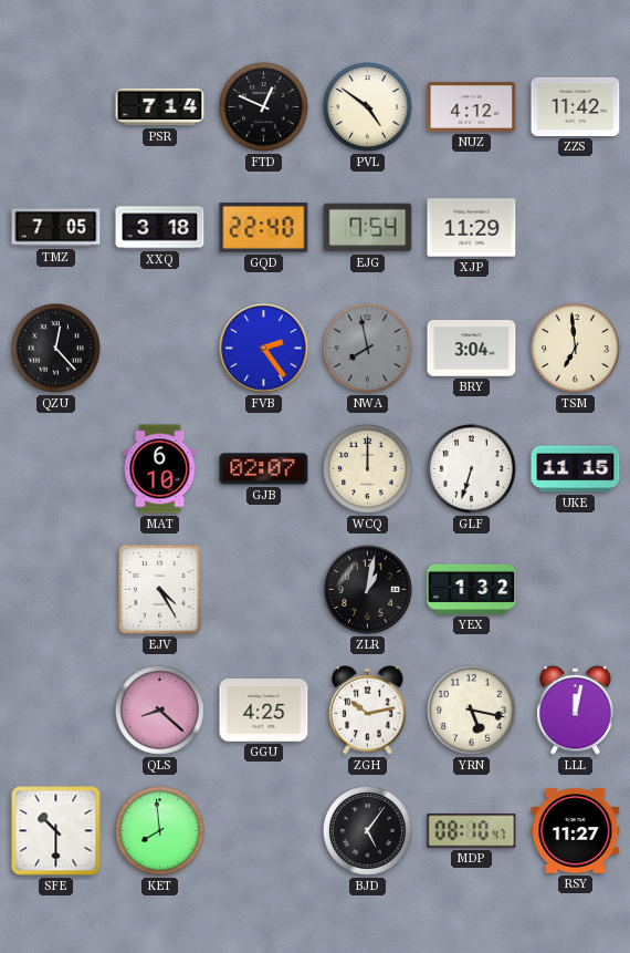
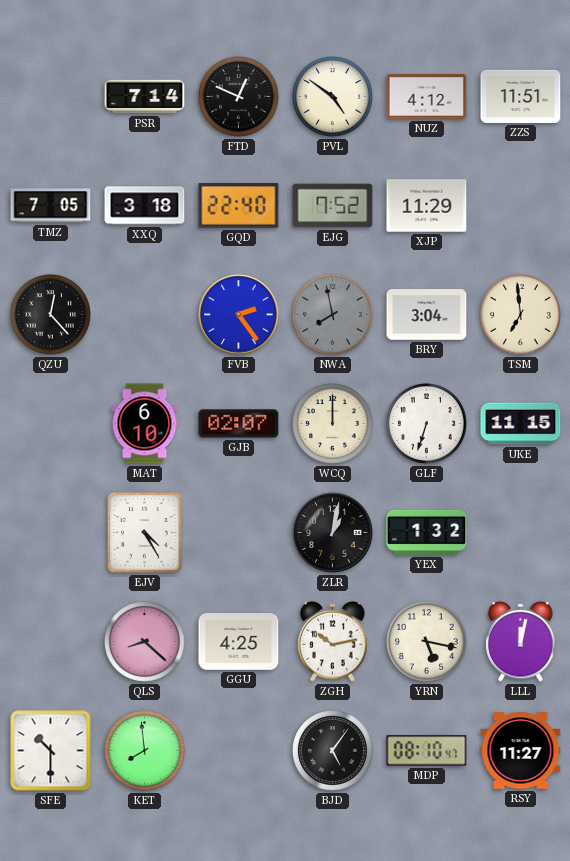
ZZS: 11:42 -> 11:51 (521, 96)
EJG: 7:54 -> 7:52 (333, 206)
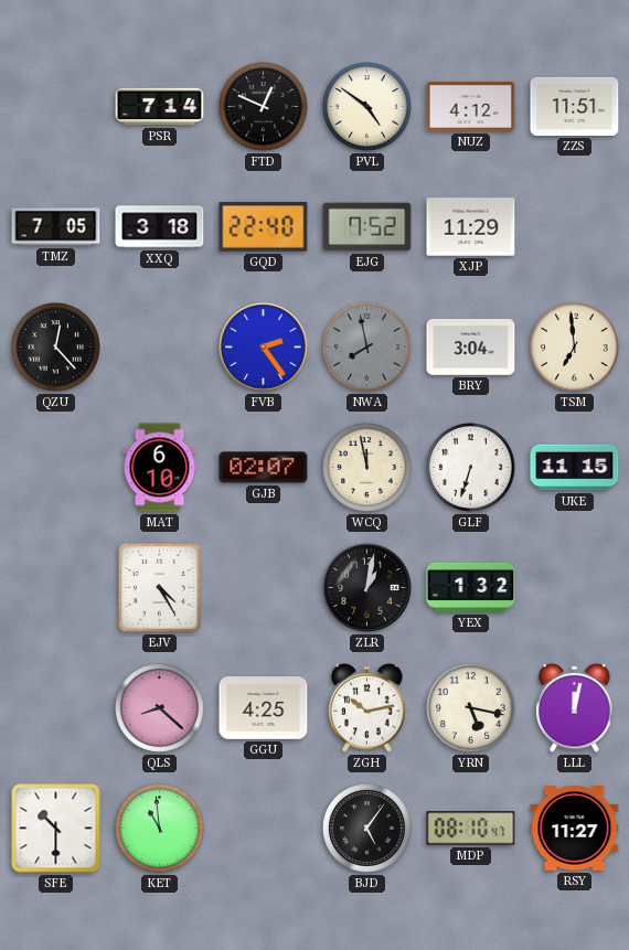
WCQ: 12:00 -> 11:58 (367, 468)
KET: 7:59 -> 10:59 (160, 829)
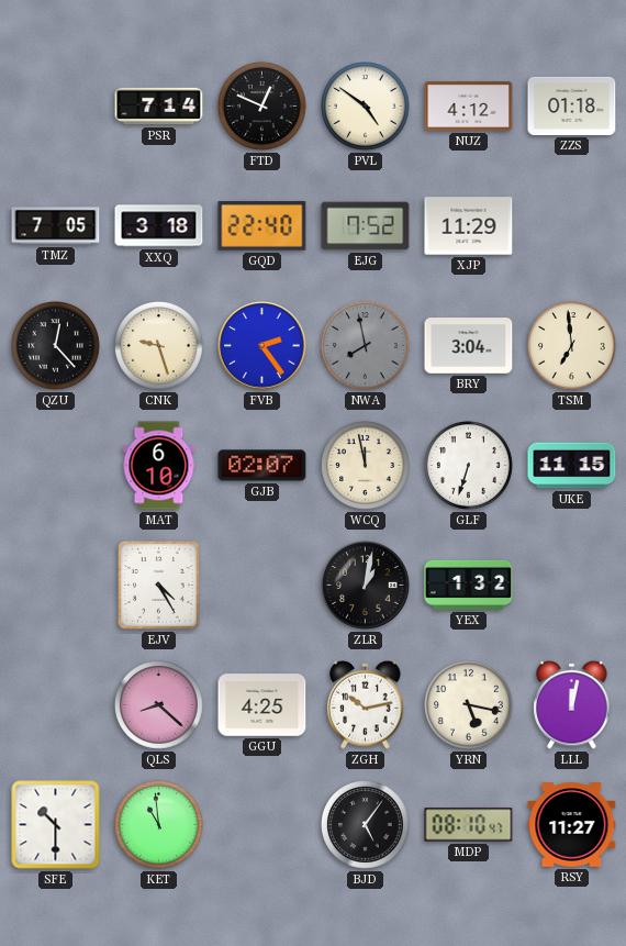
ZZS: 11:51 -> 01:18 (572, 105)
CNK: none -> 9:27 (159, 346)
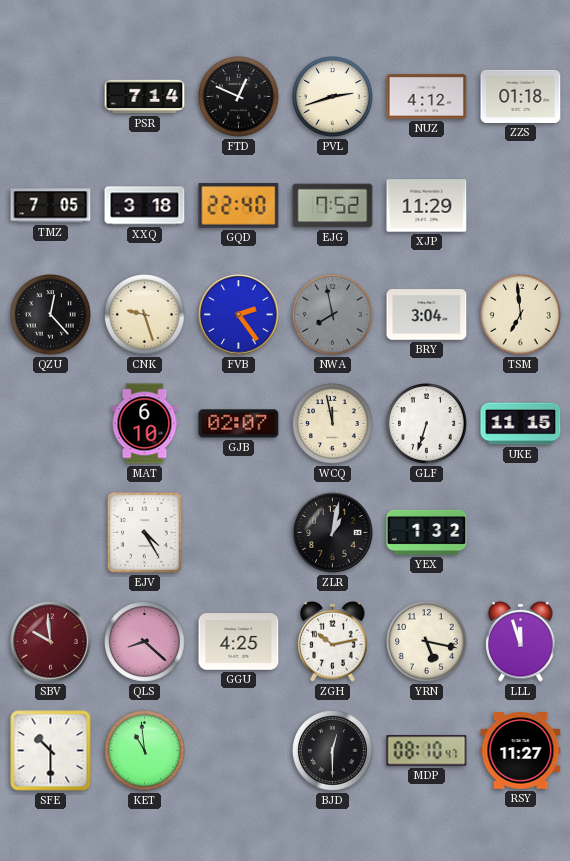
PVL: 4:51 -> 2:42 (333, 97)
SBV: none -> 9:59 (51, 642)
LLL: 12:02 -> 11:57 (521, 641)
BJD: 5:06 -> 12:30 (333, 751)
